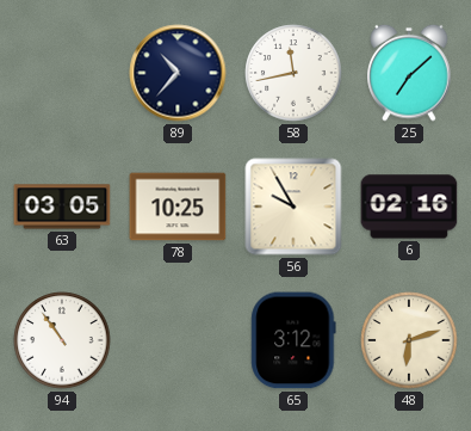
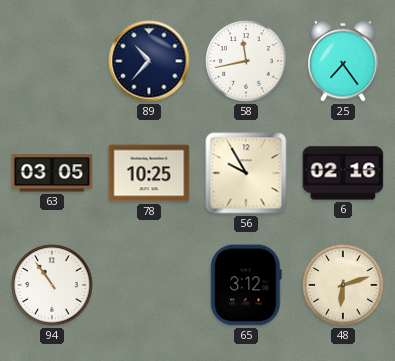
25: 7:08 -> 7:24 (343, 61)
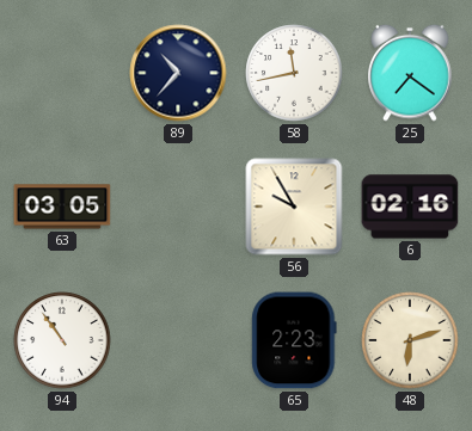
25: 7:24 -> 7:21 (410, 73)
78: 10:25 -> none (149, 173)
65: 3:12 -> 2:23 (294, 340)
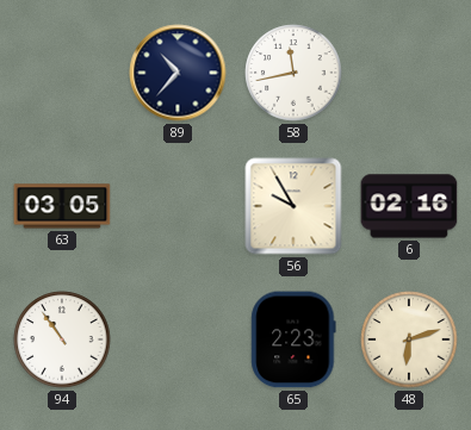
25: 7:21 -> none (410, 73)
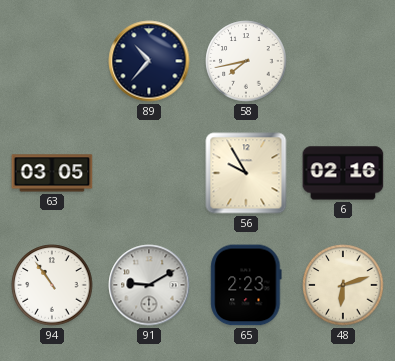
58: 11:43 -> 7:43 (246, 61)
91: none -> 9:10 (149, 285)
